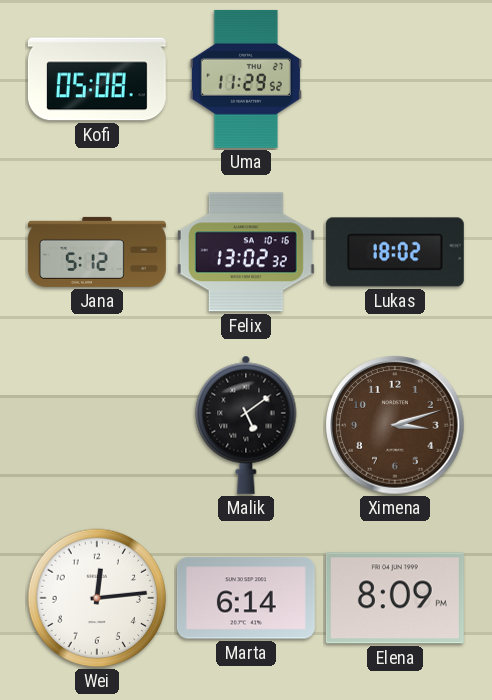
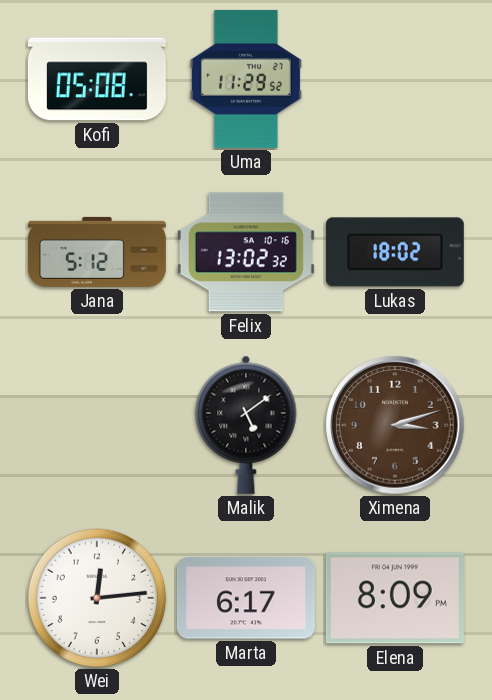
Marta: 6:14 -> 6:17 (246, 598)
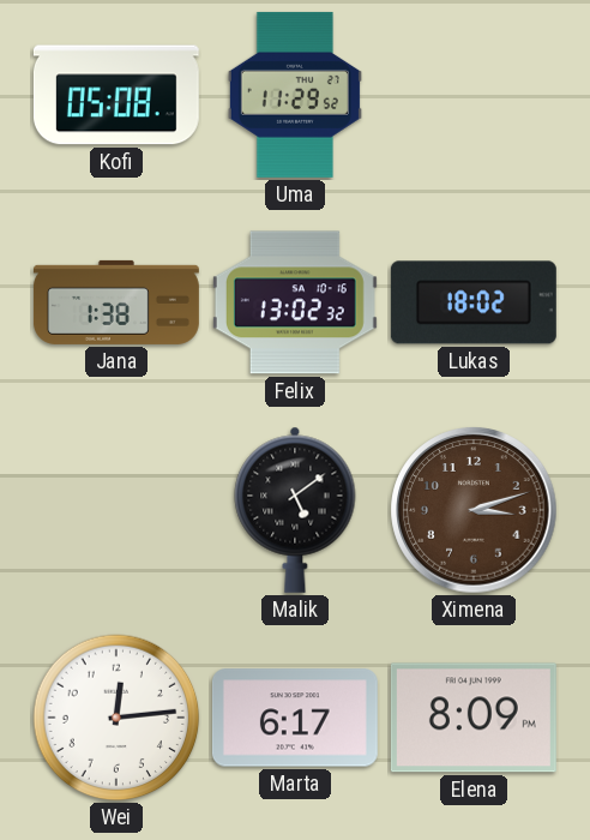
Jana: 5:12 -> 1:38 (116, 302)
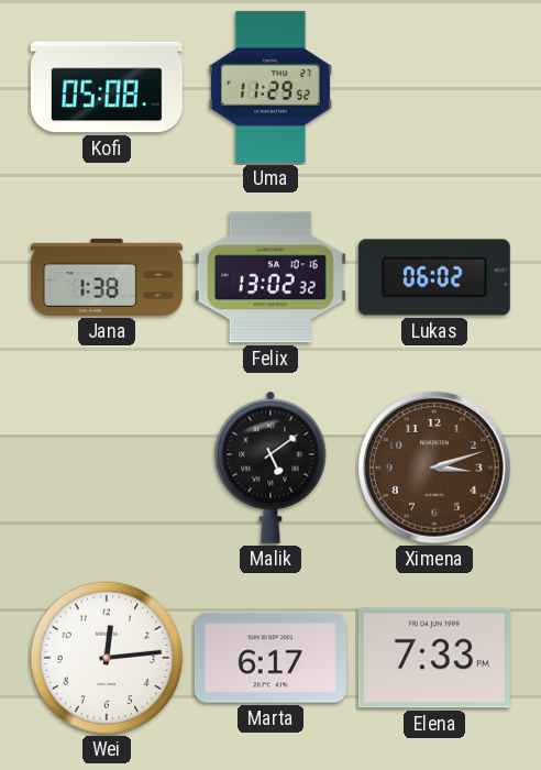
Lukas: 18:02 -> 06:02 (434, 277)
Elena: 8:09 -> 7:33 (434, 658)
